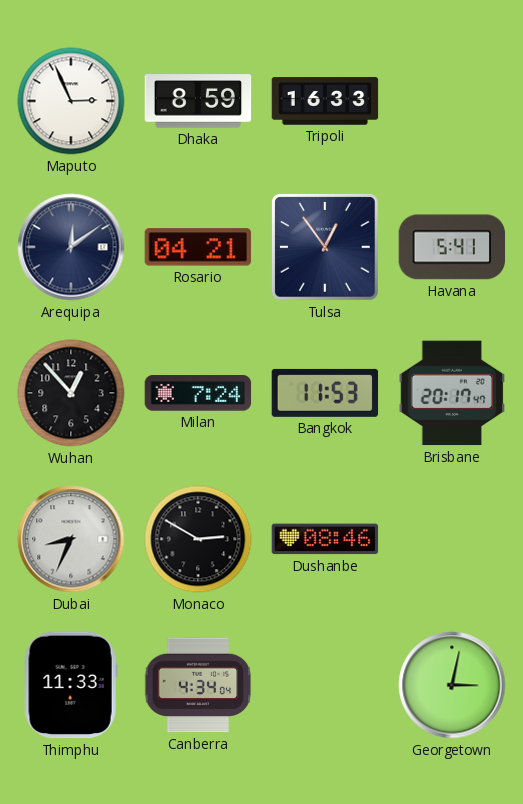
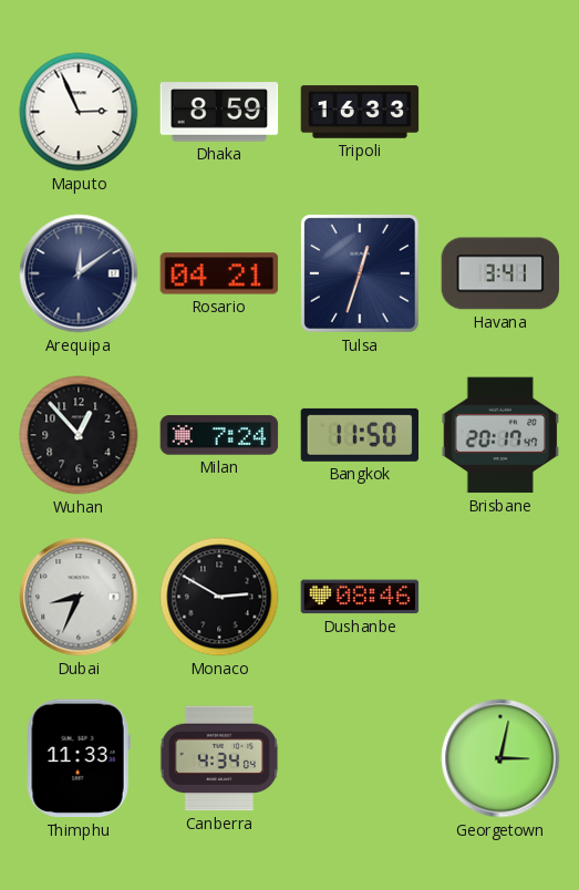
Tulsa: 12:54 -> 12:33 (361, 275)
Havana: 5:41 -> 3:41 (500, 273)
Bangkok: 11:53 -> 11:50 (360, 435)
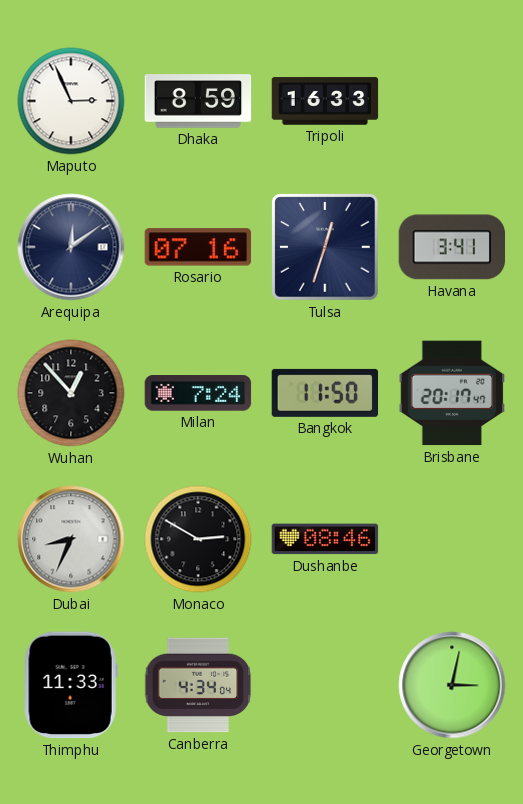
Rosario: 04:21 -> 07:16 (198, 247)
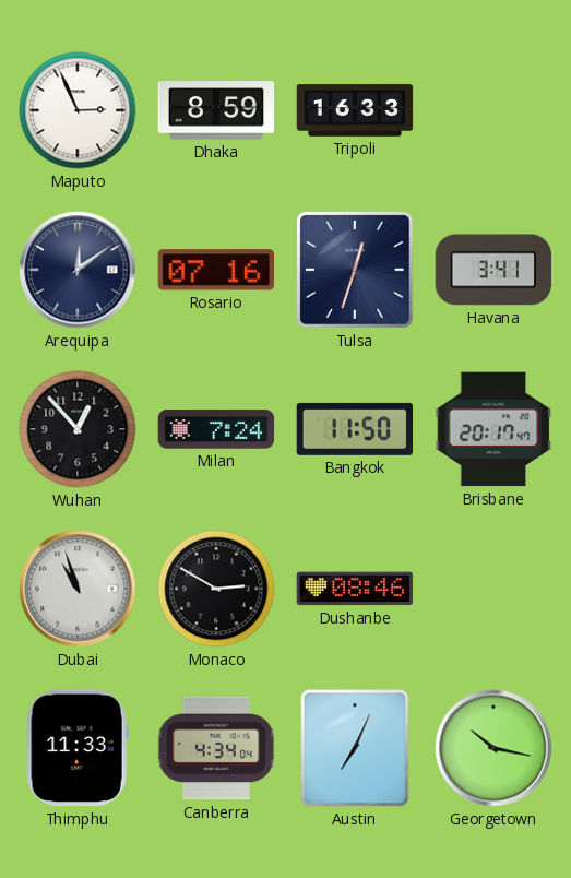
Dubai: 8:34 -> 10:57 (78, 589)
Austin: none -> 7:04 (355, 748)
Georgetown: 3:02 -> 10:17 (493, 748)
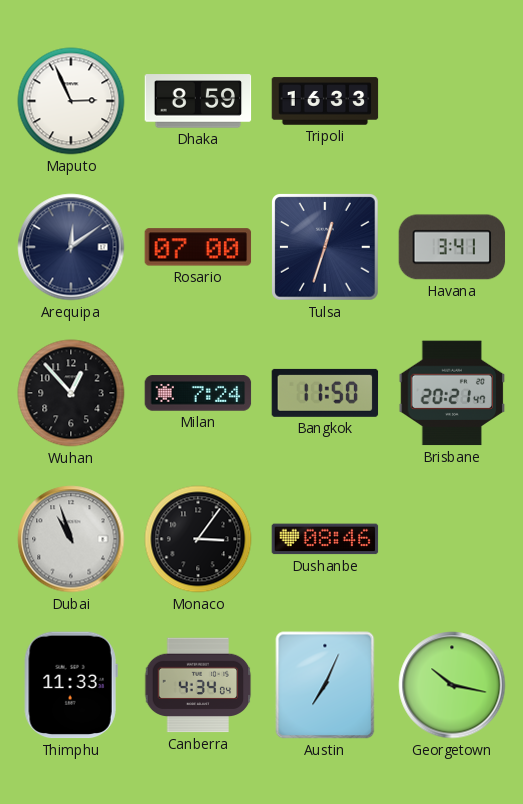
Rosario: 07:16 -> 07:00 (198, 247)
Brisbane: 20:17 -> 20:21 (452, 393)
Monaco: 2:50 -> 3:06 (198, 539)
